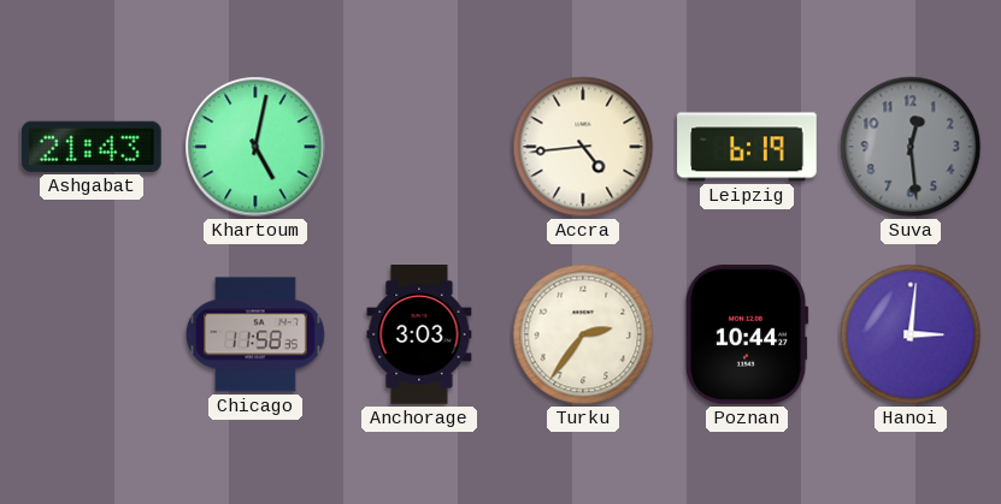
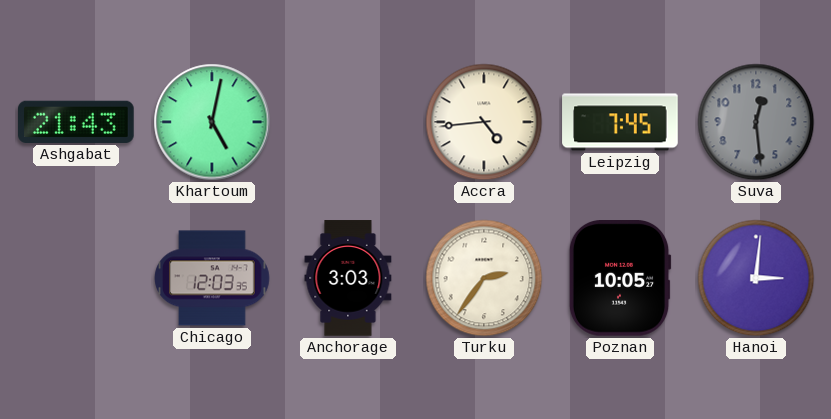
Leipzig: 6:19 -> 7:45 (620, 122)
Chicago: 11:58 -> 12:03 (212, 278)
Poznan: 10:44 -> 10:05 (620, 279)
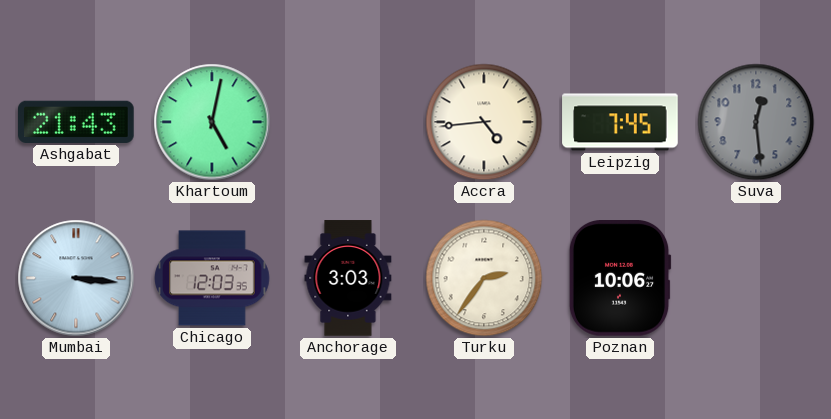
Mumbai: none -> 3:16 (76, 278)
Poznan: 10:05 -> 10:06 (620, 279)
Hanoi: 3:01 -> none (756, 278)
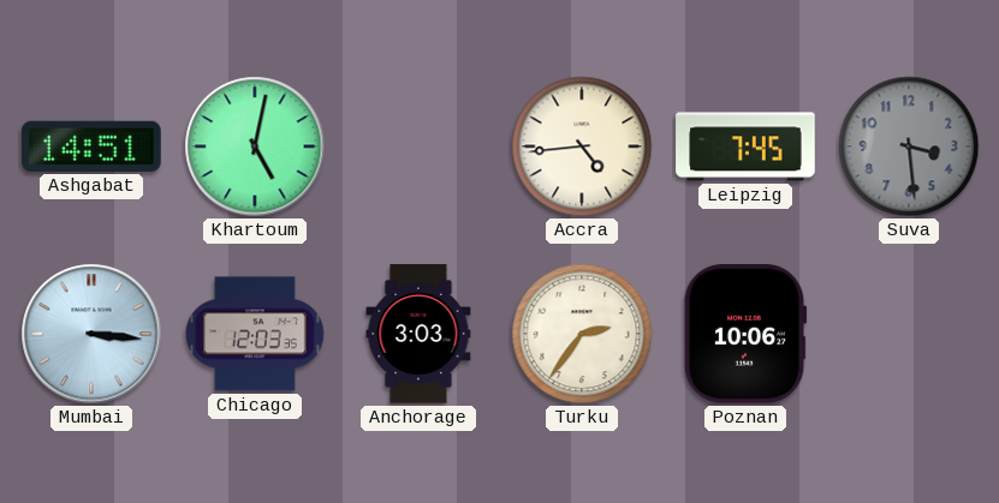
Ashgabat: 21:43 -> 14:51 (93, 146)
Suva: 12:29 -> 3:29 (909, 146)
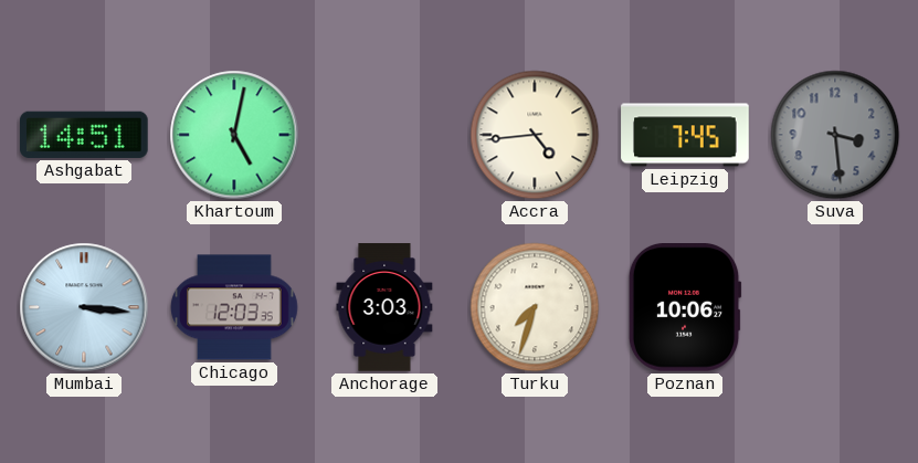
Turku: 2:36 -> 7:33 (535, 307)
